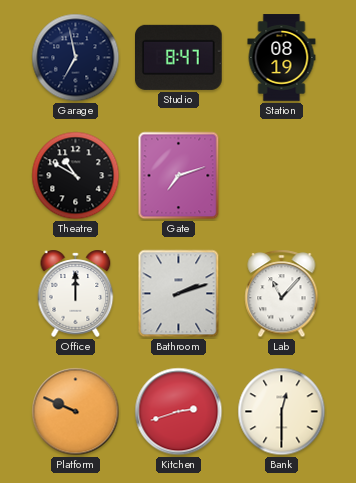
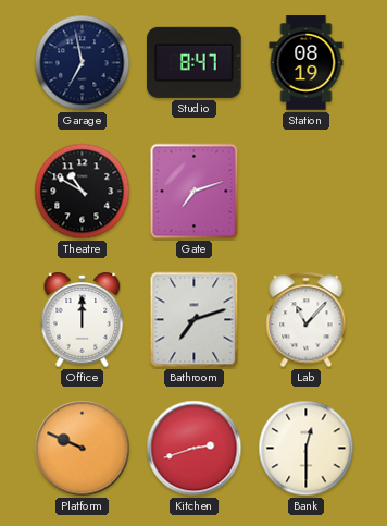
Bathroom: 2:12 -> 7:12 (195, 320)
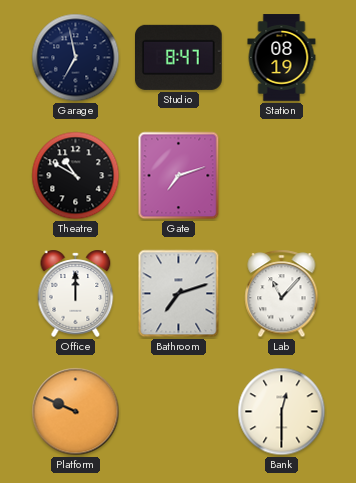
Kitchen: 2:42 -> none (195, 449)
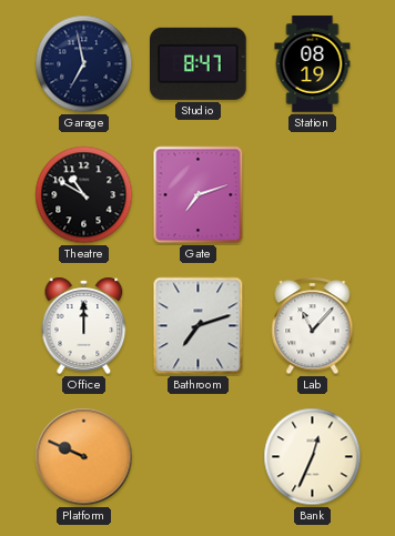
Bank: 12:30 -> 12:34 (313, 457)
